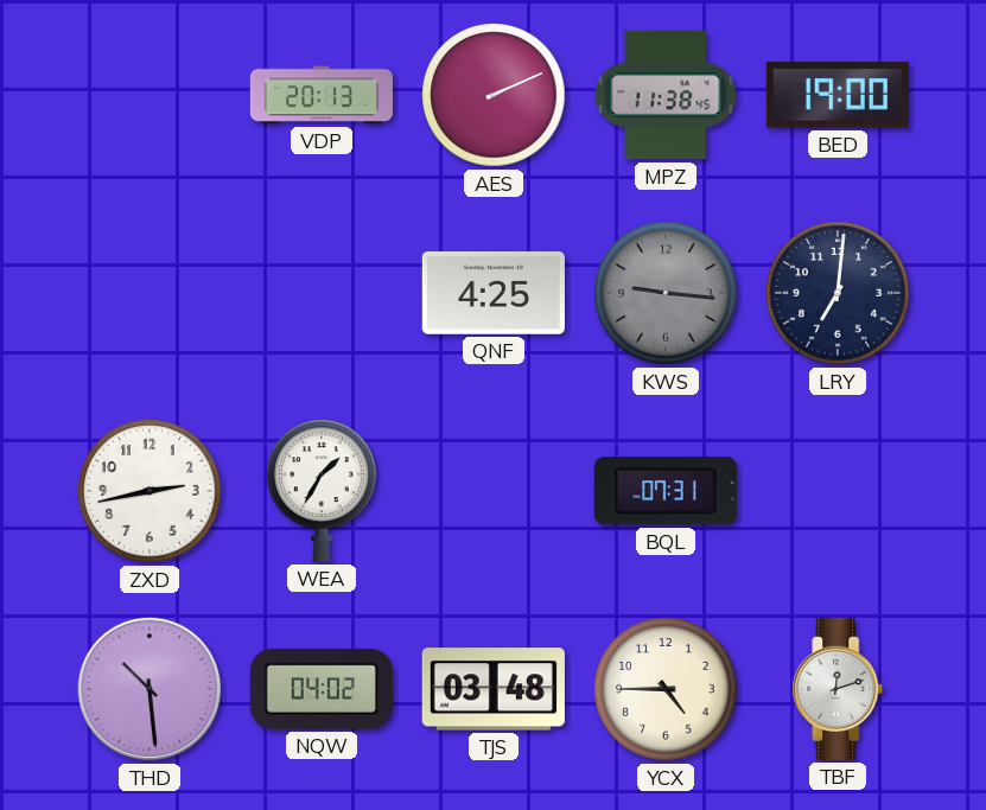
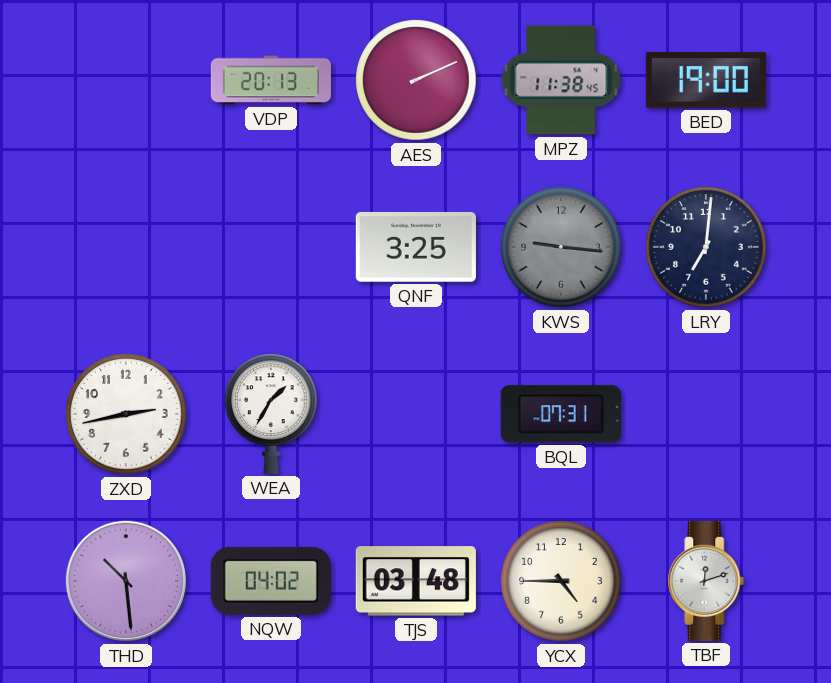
QNF: 4:25 -> 3:25 (416, 247)
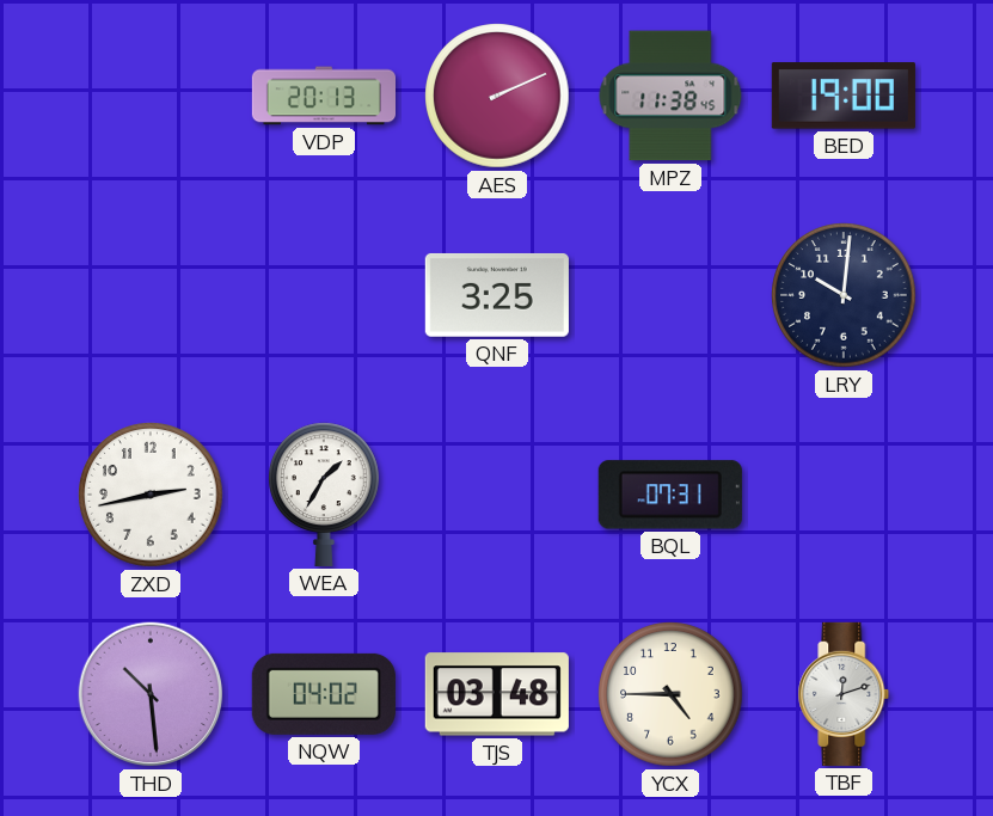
KWS: 9:16 -> none (561, 247)
LRY: 7:01 -> 10:01 (844, 295)
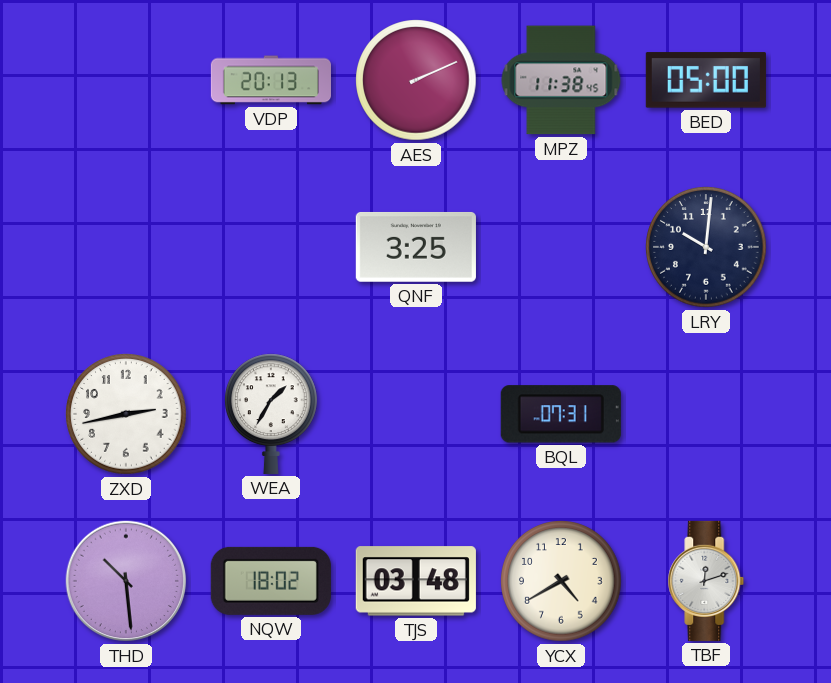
BED: 19:00 -> 05:00 (706, 80)
NQW: 04:02 -> 18:02 (271, 581)
YCX: 4:45 -> 4:40 (561, 581)
